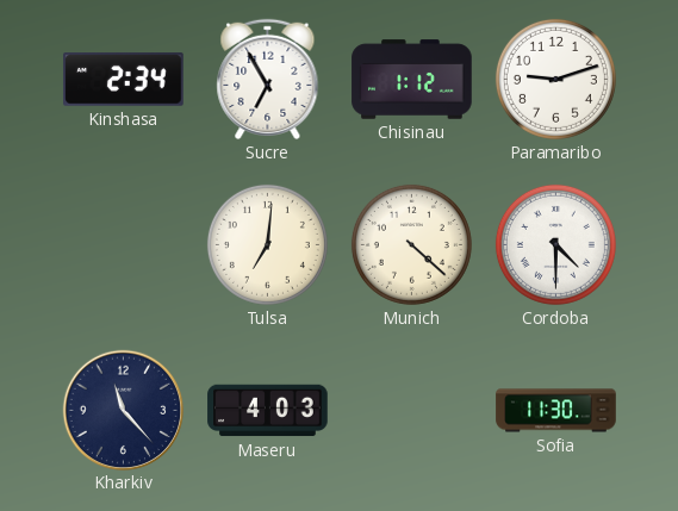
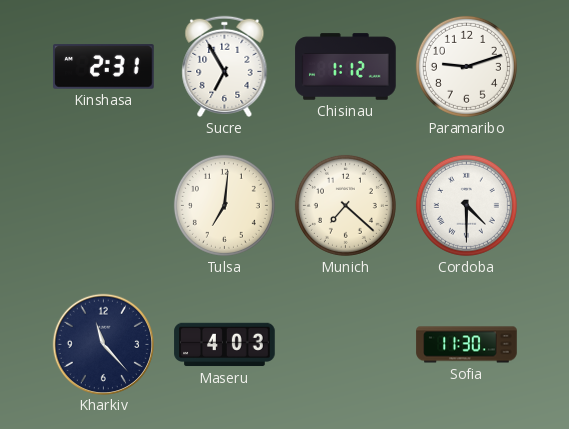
Kinshasa: 2:34 -> 2:31 (104, 67)
Munich: 4:22 -> 7:22 (345, 205)
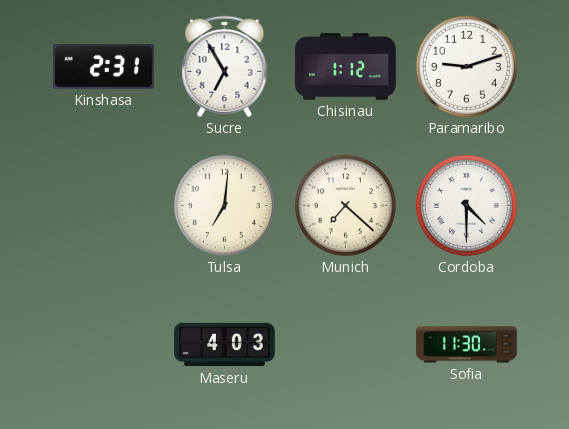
Kharkiv: 11:23 -> none (103, 344)
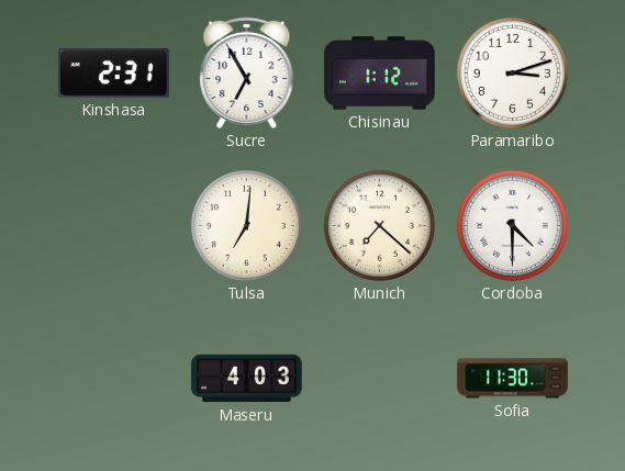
Paramaribo: 9:12 -> 3:12 (512, 72)
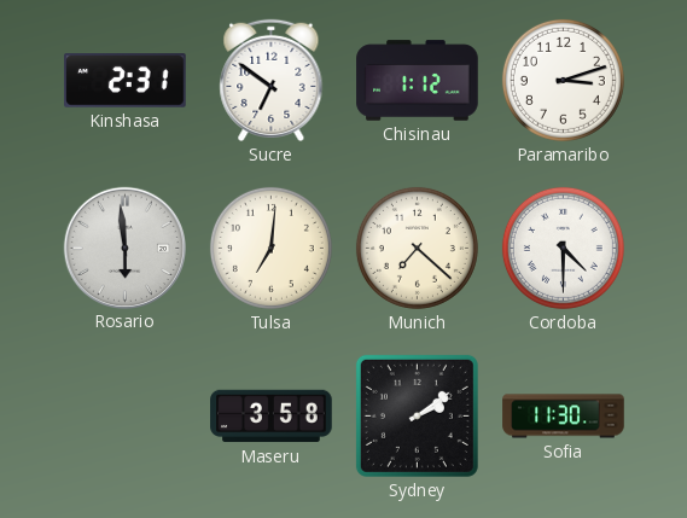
Sucre: 6:55 -> 6:51 (272, 80)
Rosario: none -> 5:59 (124, 248)
Maseru: 4:03 -> 3:58 (272, 417)
Sydney: none -> 2:09 (417, 415)
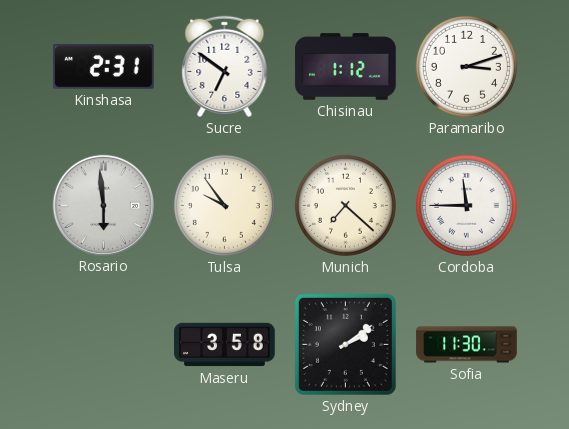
Tulsa: 7:01 -> 9:54 (224, 205)
Cordoba: 4:30 -> 11:45 (466, 205)
